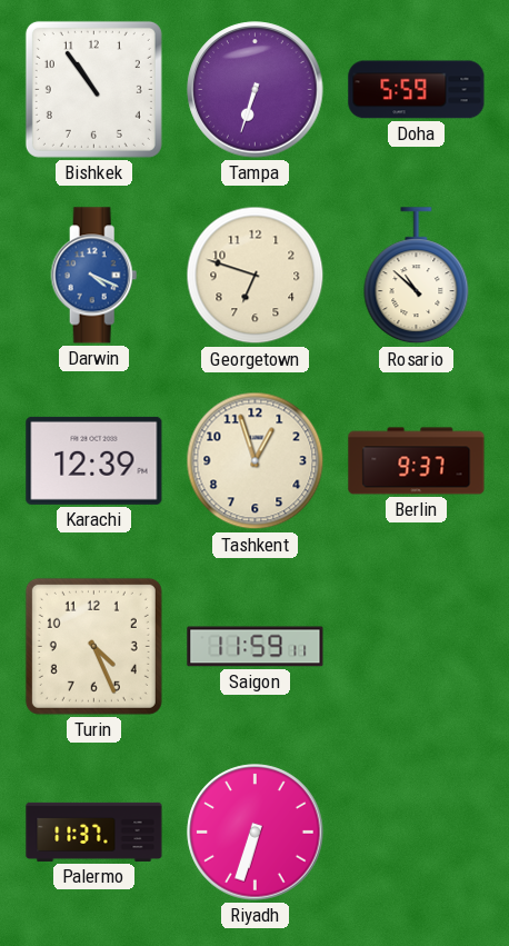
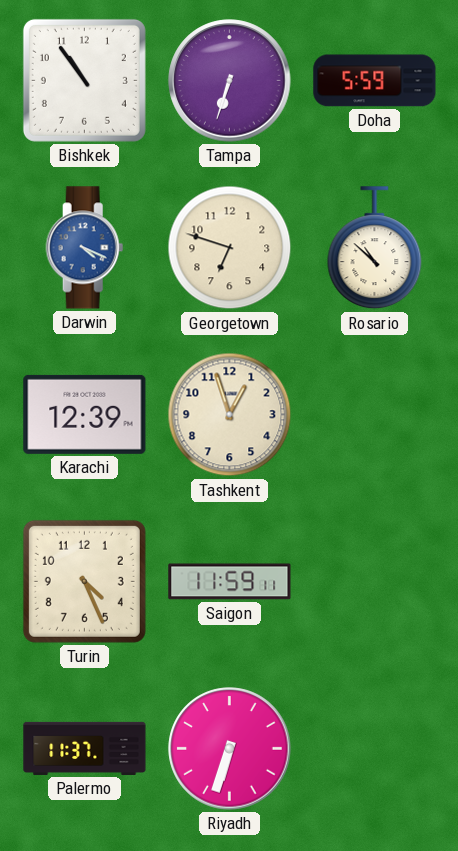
Berlin: 9:37 -> none (417, 461)
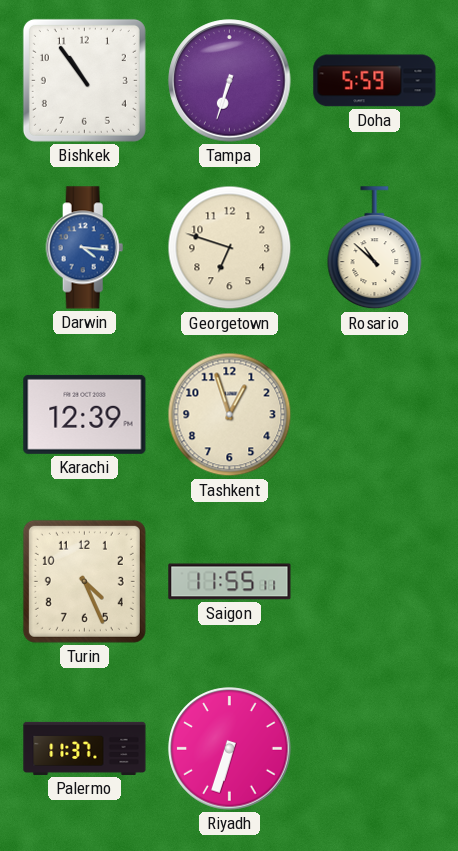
Darwin: 4:19 -> 4:16 (85, 248)
Saigon: 11:59 -> 11:55 (230, 582)
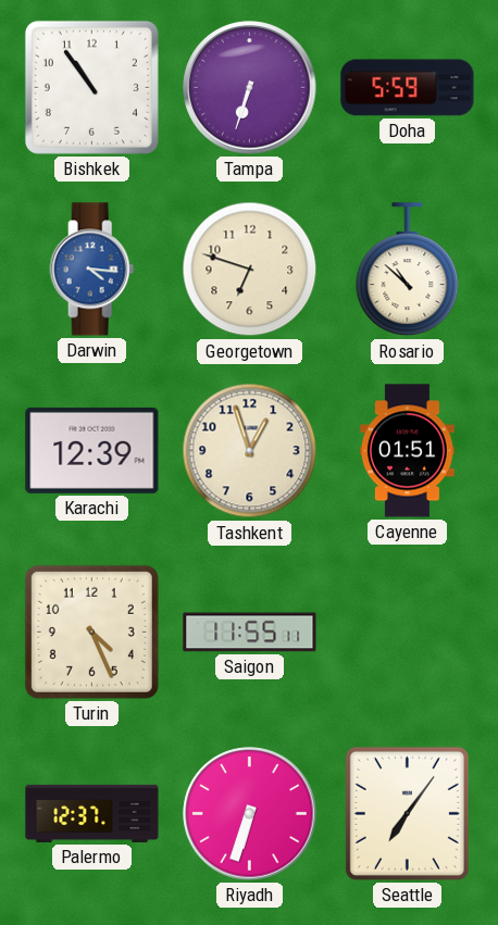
Cayenne: none -> 01:51 (407, 451)
Palermo: 11:37 -> 12:37 (92, 813)
Seattle: none -> 7:06 (407, 813)
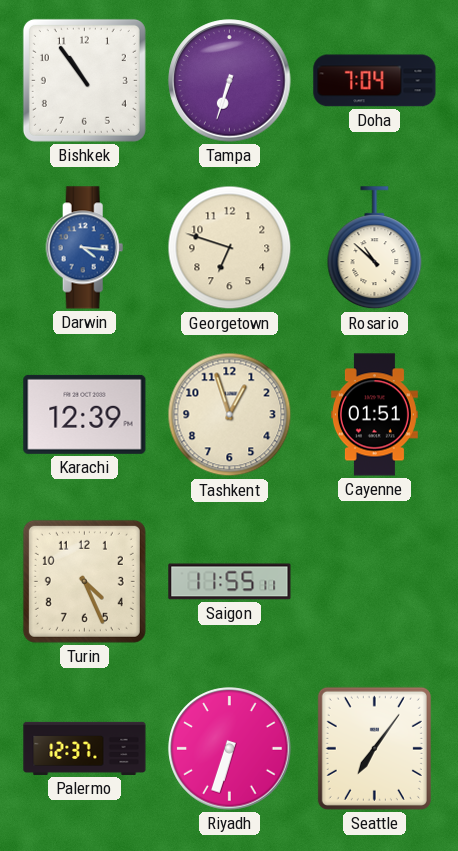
Doha: 5:59 -> 7:04 (375, 81)
